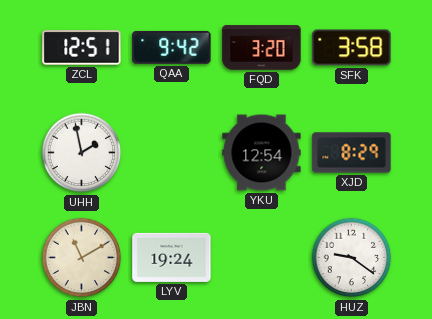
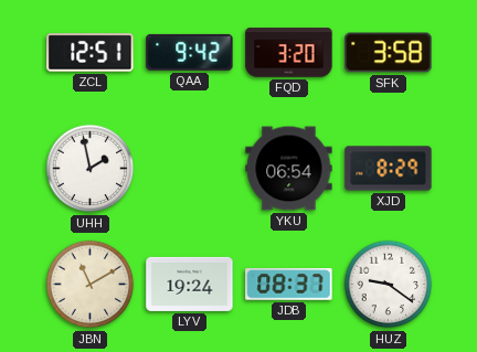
YKU: 12:54 -> 06:54 (289, 169)
JDB: none -> 08:37 (289, 285)
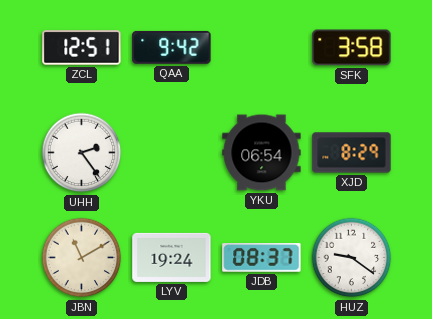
FQD: 3:20 -> none (289, 53)
UHH: 1:58 -> 2:24 (82, 153)
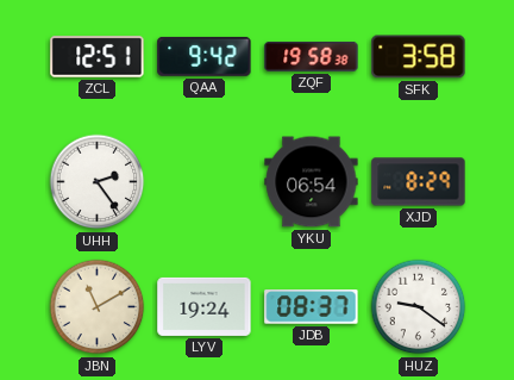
ZQF: none -> 19:58 (312, 56)
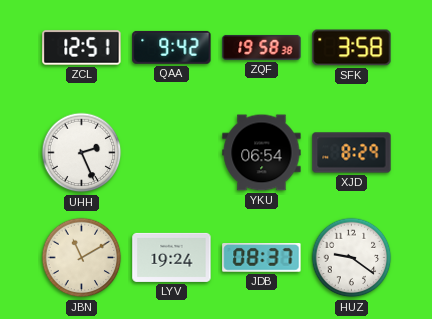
UHH: 2:24 -> 2:26 (82, 153)
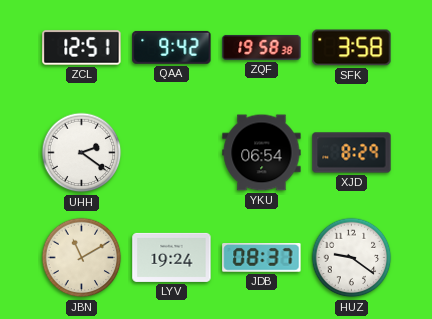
UHH: 2:26 -> 2:21 (82, 153)
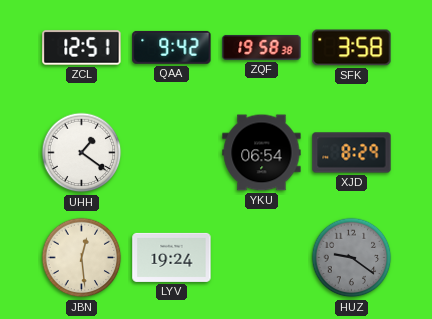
UHH: 2:21 -> 1:21 (82, 153)
JBN: 11:10 -> 12:29 (82, 258)
JDB: 08:37 -> none (262, 258)
HUZ dial: white -> grey (352, 258)
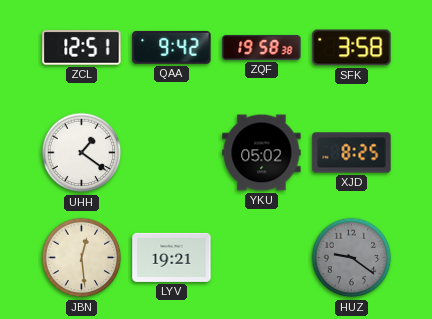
YKU: 06:54 -> 05:02 (262, 153)
XJD: 8:29 -> 8:25 (352, 153)
LYV: 19:24 -> 19:21 (172, 257)
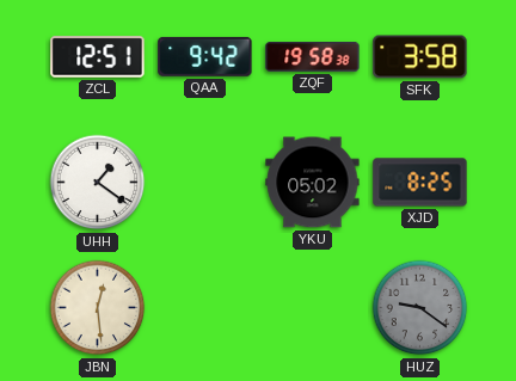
LYV: 19:21 -> none (172, 257)
